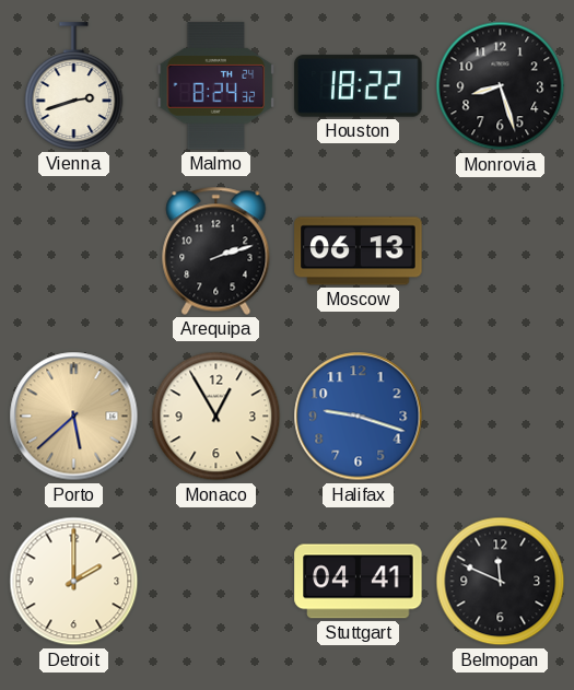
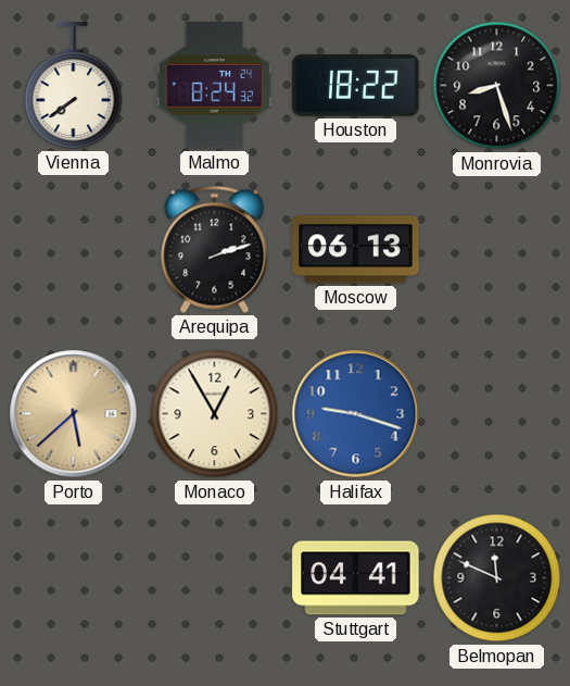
Vienna: 2:42 -> 7:39 (74, 86)
Detroit: 2:00 -> none (74, 582)
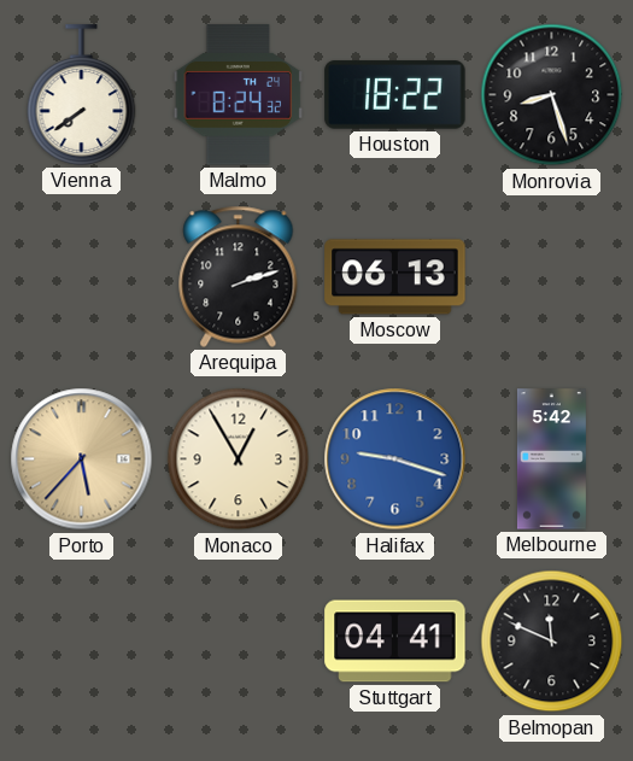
Porto: 5:38 -> 5:37 (82, 459)
Melbourne: none -> 5:42 (551, 459)
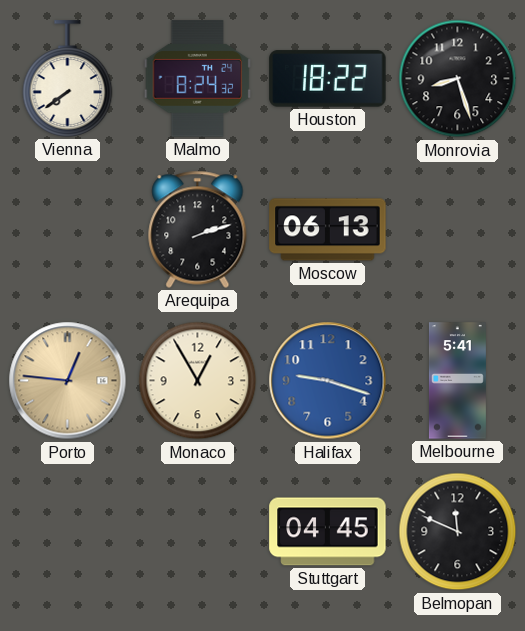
Porto: 5:37 -> 12:46 (68, 381)
Melbourne: 5:42 -> 5:41 (457, 381)
Stuttgart: 04:41 -> 04:45 (328, 532)
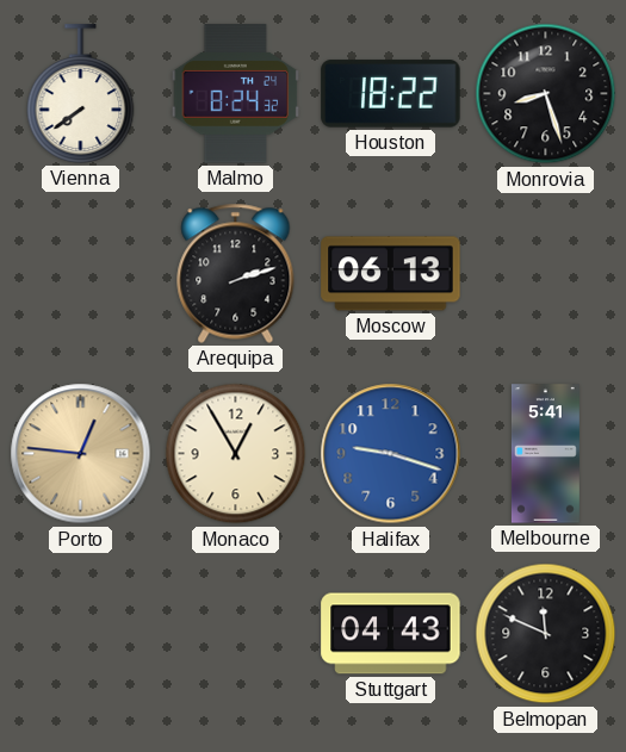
Stuttgart: 04:45 -> 04:43 (391, 634)
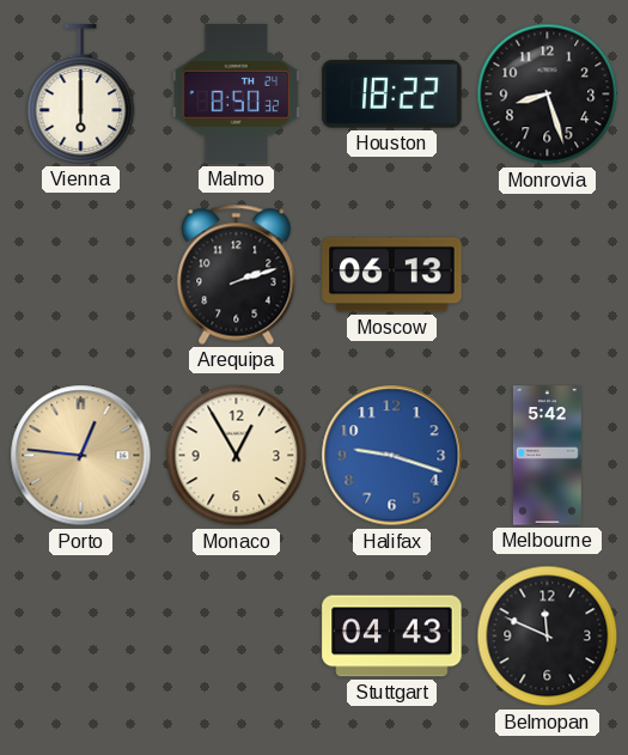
Vienna: 7:39 -> 6:00 (81, 95)
Malmo: 8:24 -> 8:50 (237, 95)
Melbourne: 5:41 -> 5:42 (547, 456)
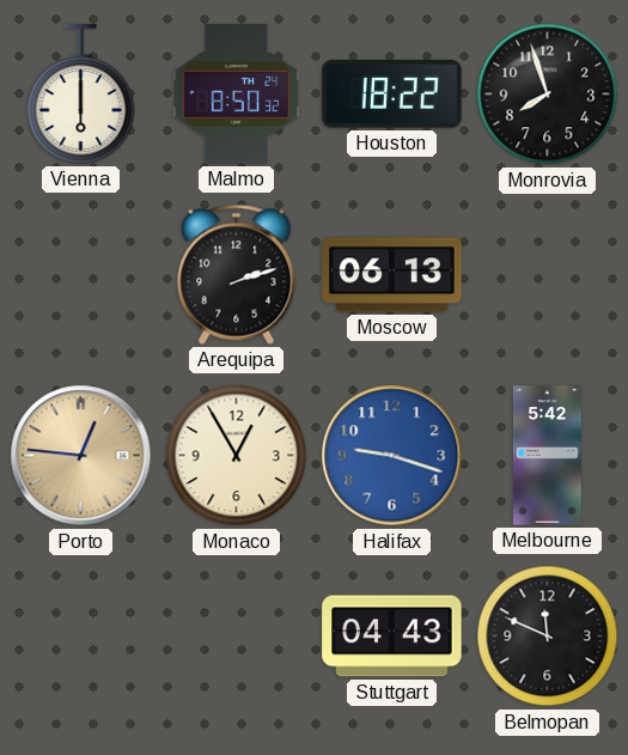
Monrovia: 8:27 -> 7:57 (548, 95)
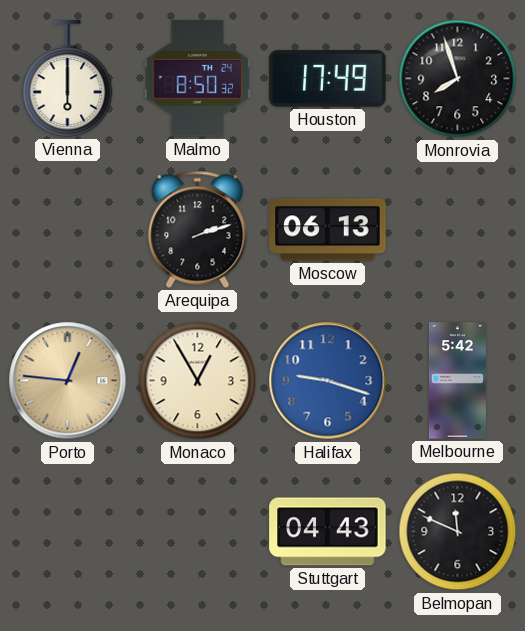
Houston: 18:22 -> 17:49 (328, 79)
